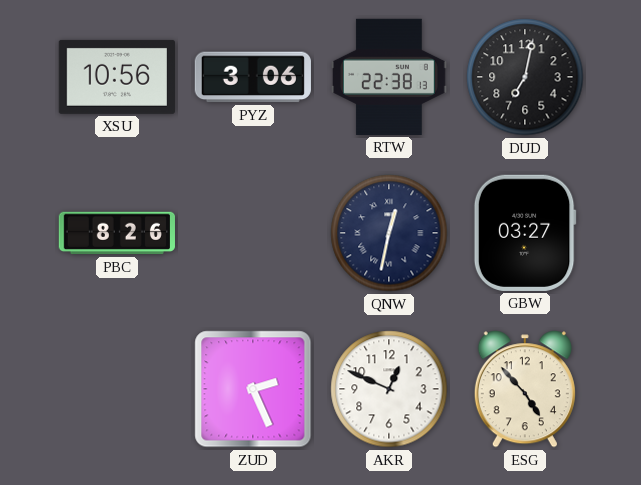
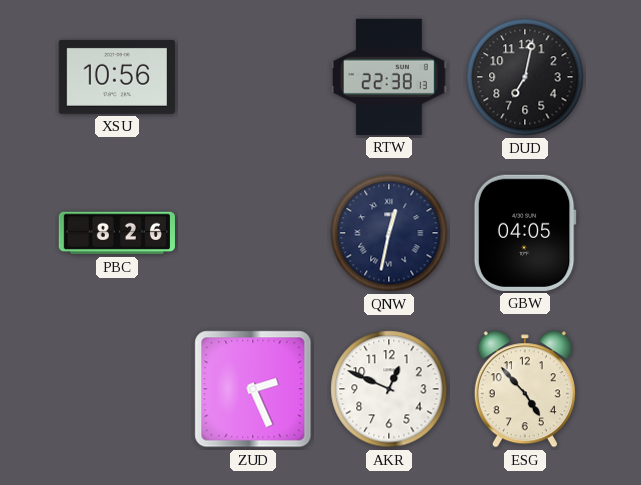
PYZ: 3:06 -> none (253, 77)
GBW: 03:27 -> 04:05 (525, 233)
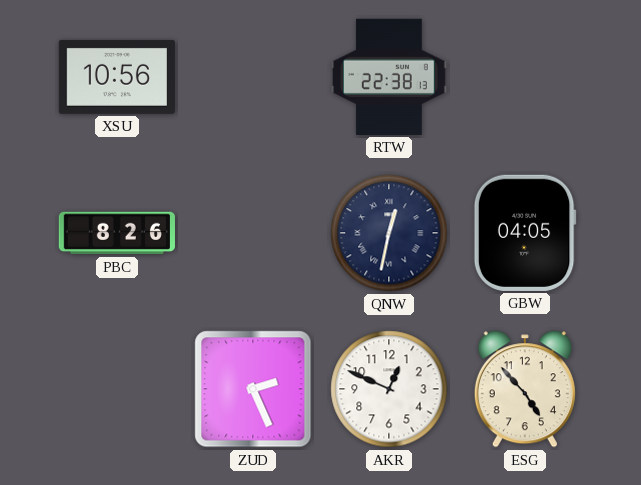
DUD: 7:02 -> none (525, 77)
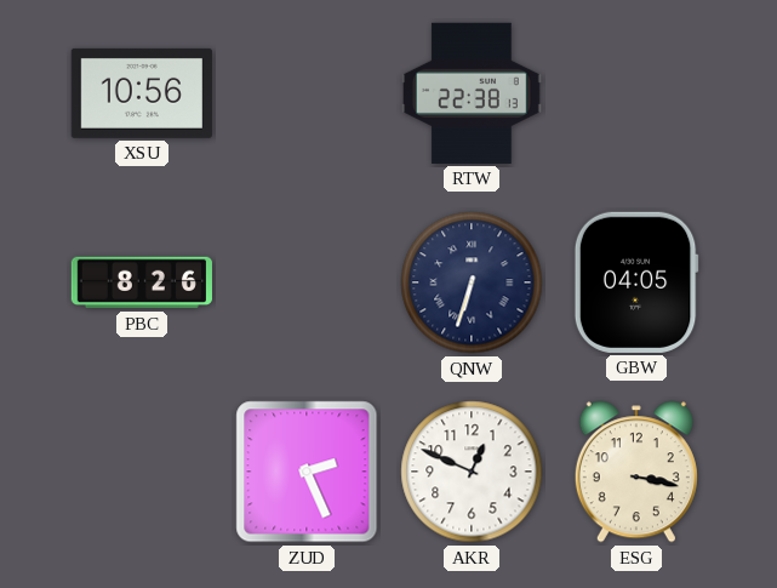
QNW: 12:32 -> 6:33 (472, 282)
ESG: 4:53 -> 3:17 (636, 472)
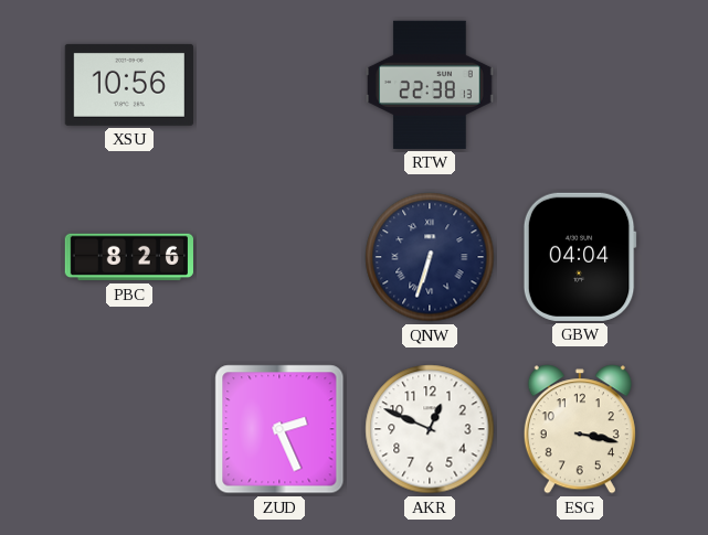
GBW: 04:05 -> 04:04 (580, 257)
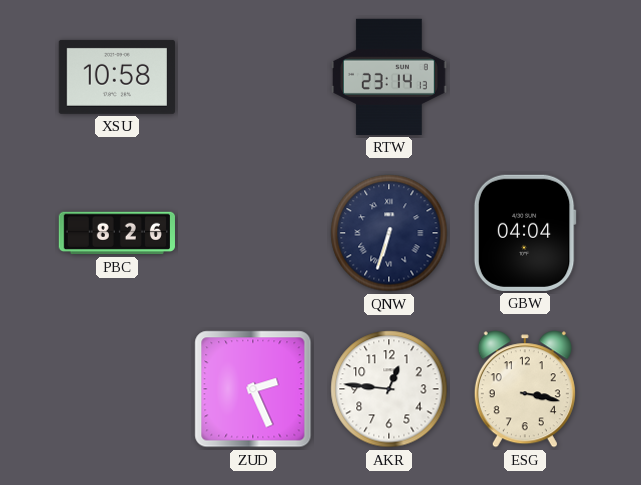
XSU: 10:56 -> 10:58 (117, 77)
RTW: 22:38 -> 23:14 (389, 77)
AKR: 12:49 -> 12:46 (389, 389)
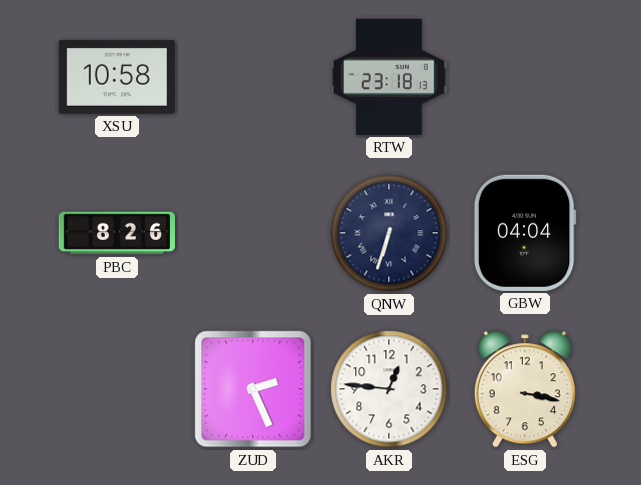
RTW: 23:14 -> 23:18 (389, 77)
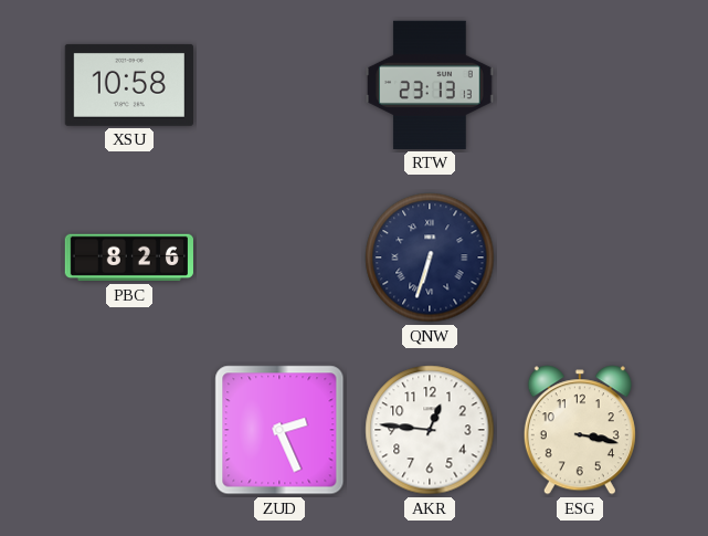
RTW: 23:18 -> 23:13 (430, 85)
GBW: 04:04 -> none (525, 233)
